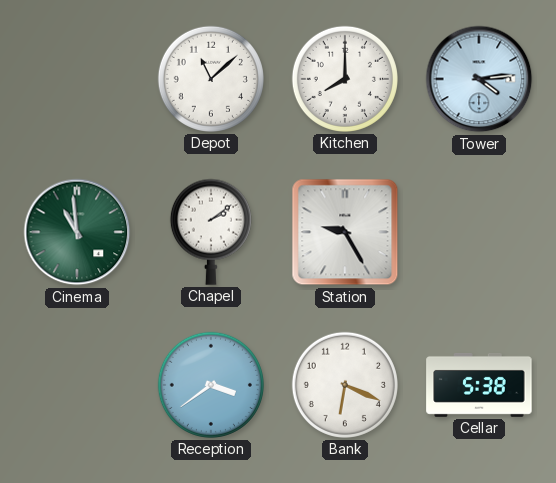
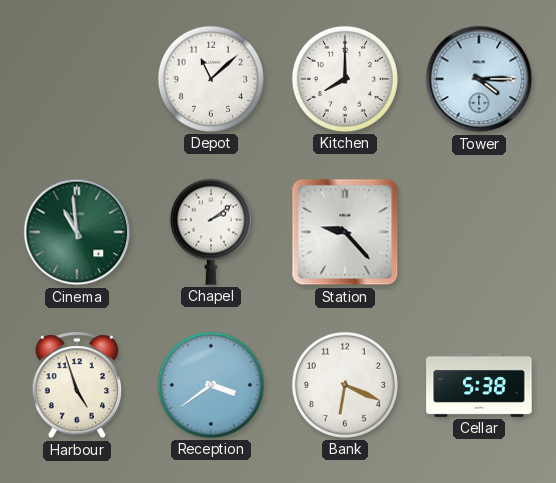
Tower: 4:14 -> 4:15 (479, 79)
Station: 9:25 -> 9:23 (345, 232)
Harbour: none -> 4:57 (77, 386)
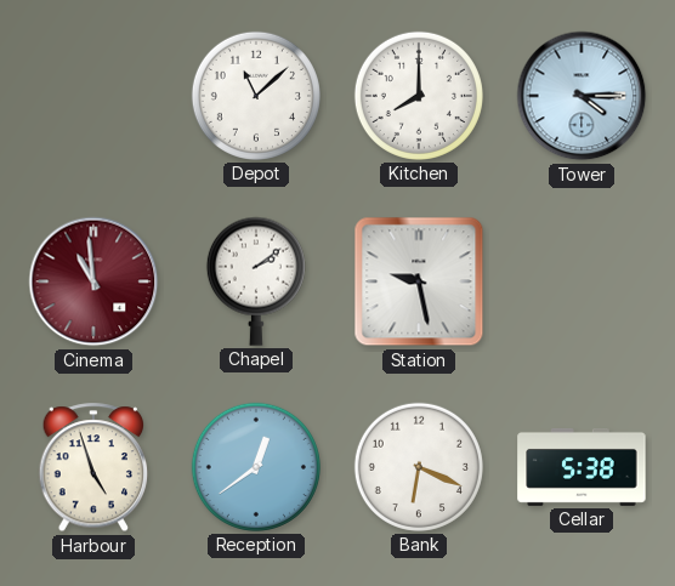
Cinema dial: green -> burgundy (93, 281)
Station: 9:23 -> 9:28 (419, 281)
Reception: 3:39 -> 12:39 (256, 467)
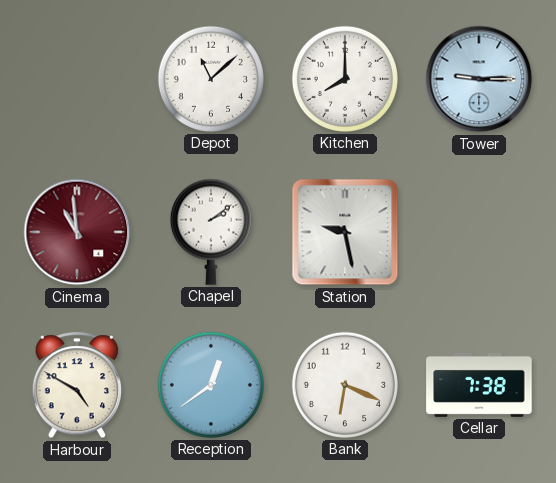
Tower: 4:15 -> 9:15 (479, 79)
Harbour: 4:57 -> 4:50 (77, 386)
Cellar: 5:38 -> 7:38 (479, 385)
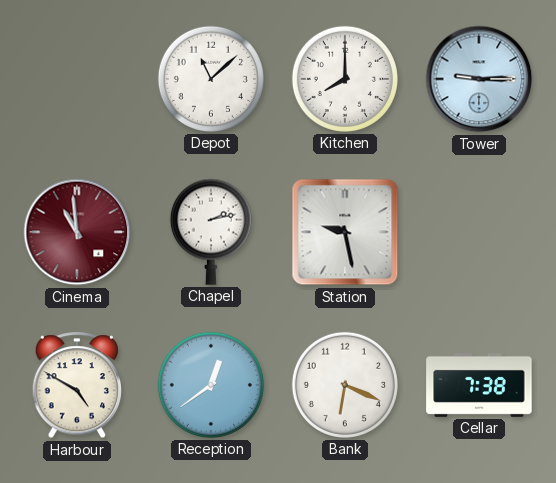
Chapel: 2:09 -> 2:13 (211, 232)
